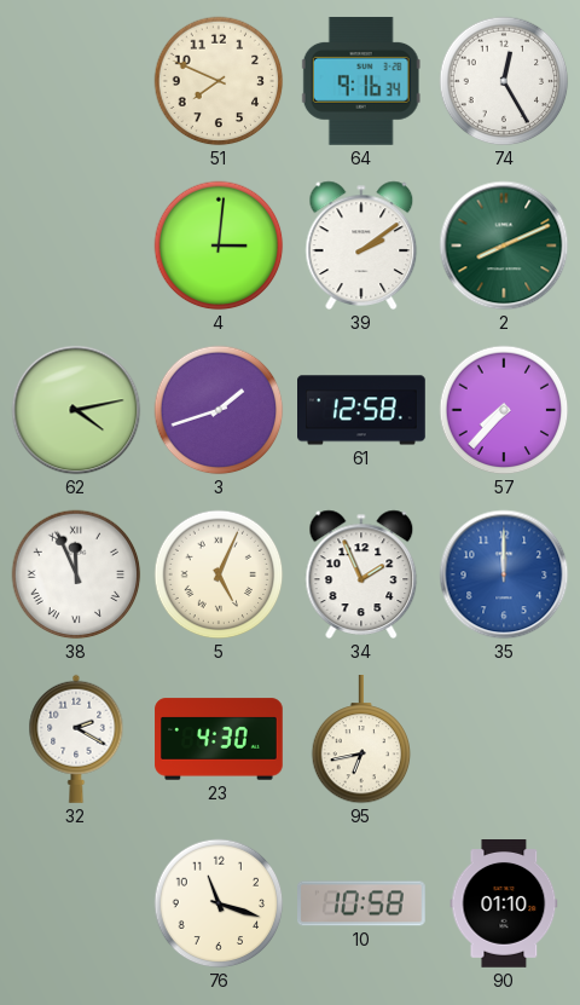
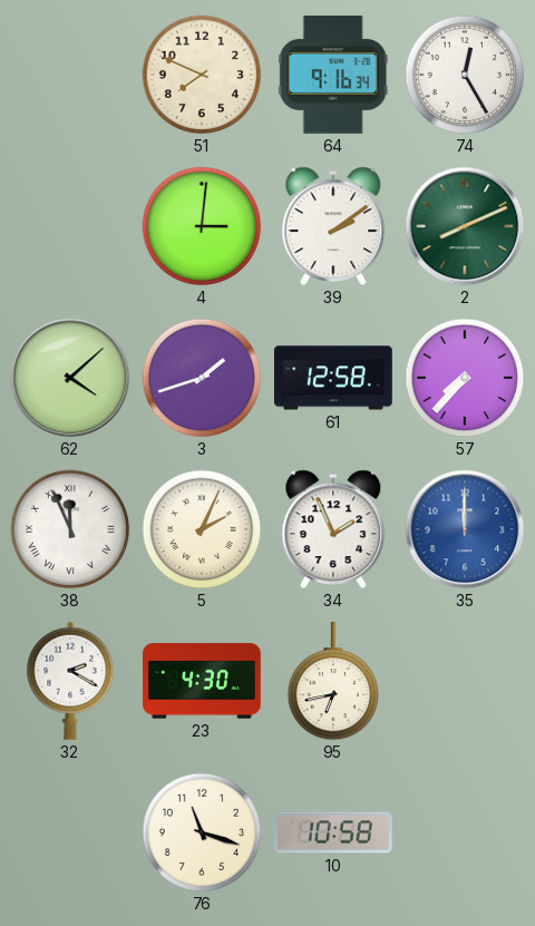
62: 4:13 -> 4:08 (70, 378)
5: 5:04 -> 2:04 (202, 529)
90: 01:10 -> none (504, 905)
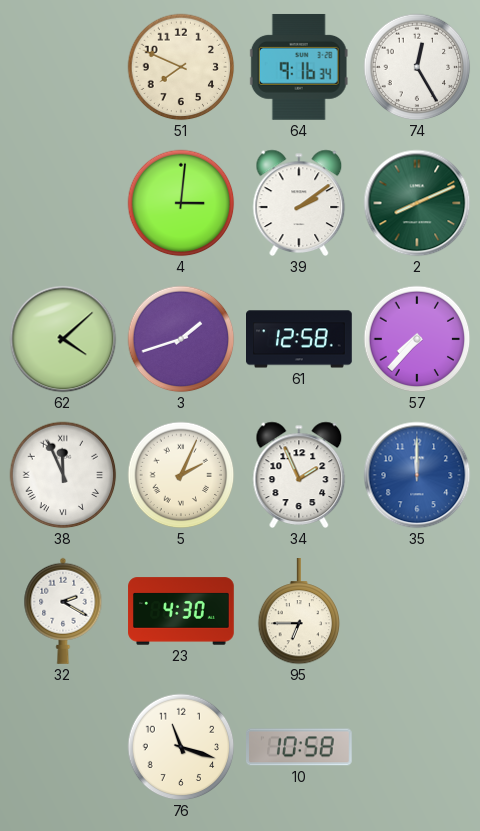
95: 6:43 -> 6:45 (299, 612)
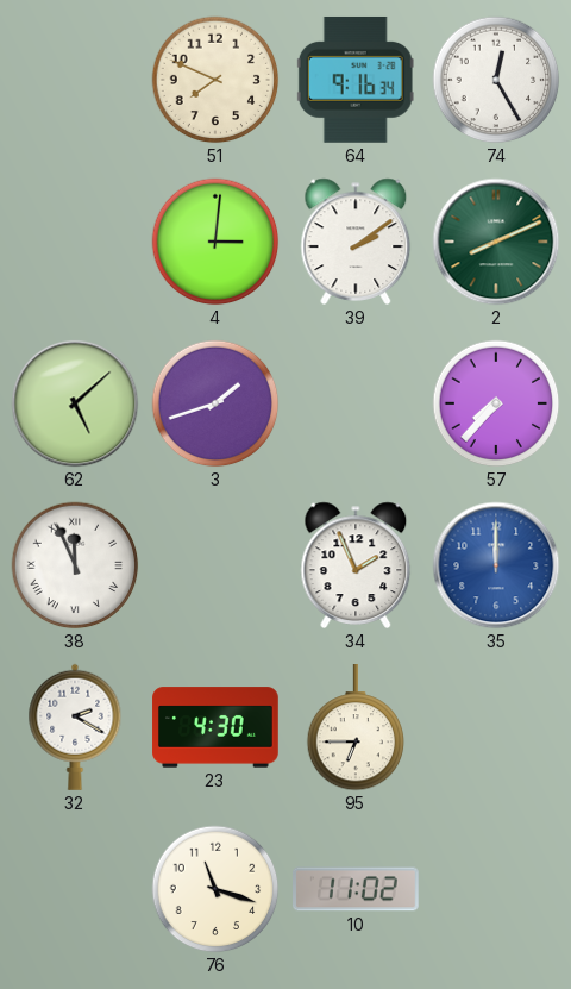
62: 4:08 -> 5:08 (75, 403)
61: 12:58 -> none (300, 339)
5: 2:04 -> none (181, 475)
10: 10:58 -> 11:02 (357, 889)
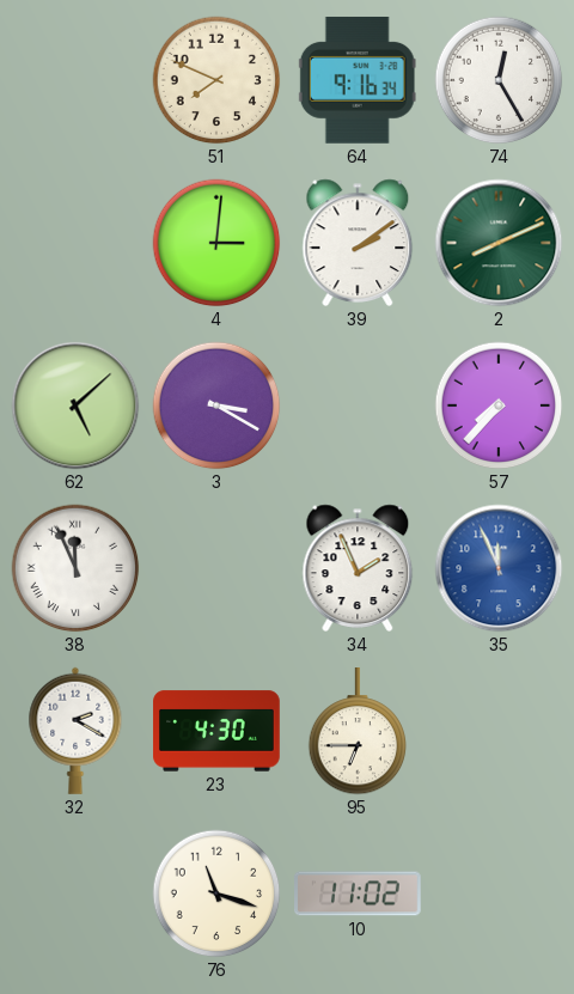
3: 1:42 -> 3:20 (216, 405)
35: 12:00 -> 11:56 (499, 568)
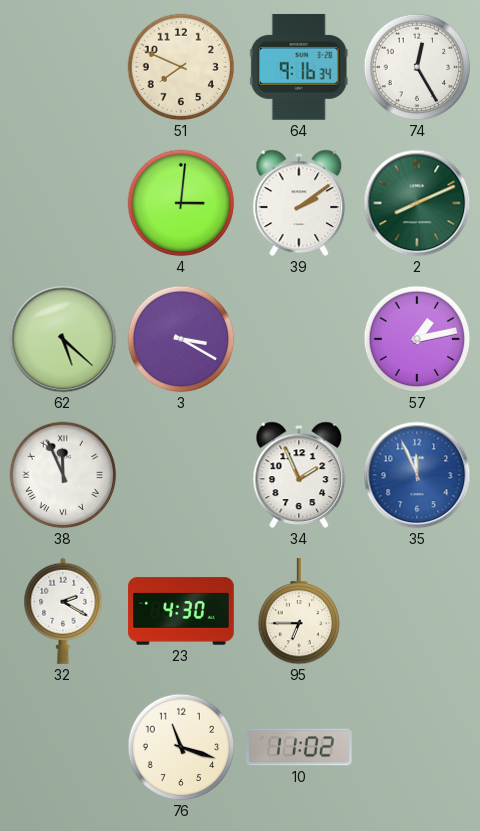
62: 5:08 -> 5:22 (63, 339)
57: 7:37 -> 1:13 (417, 339)
